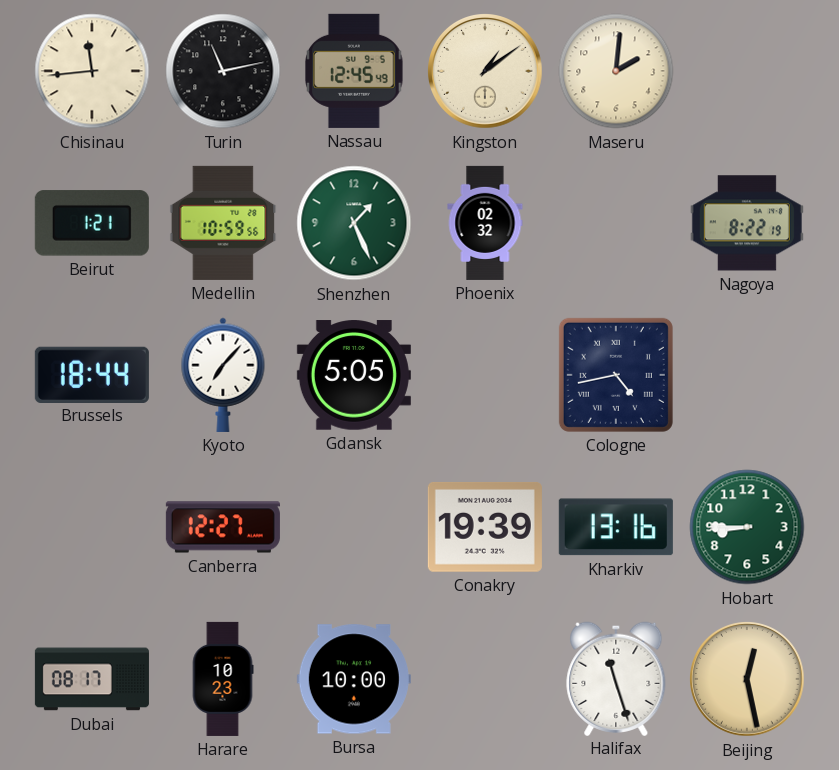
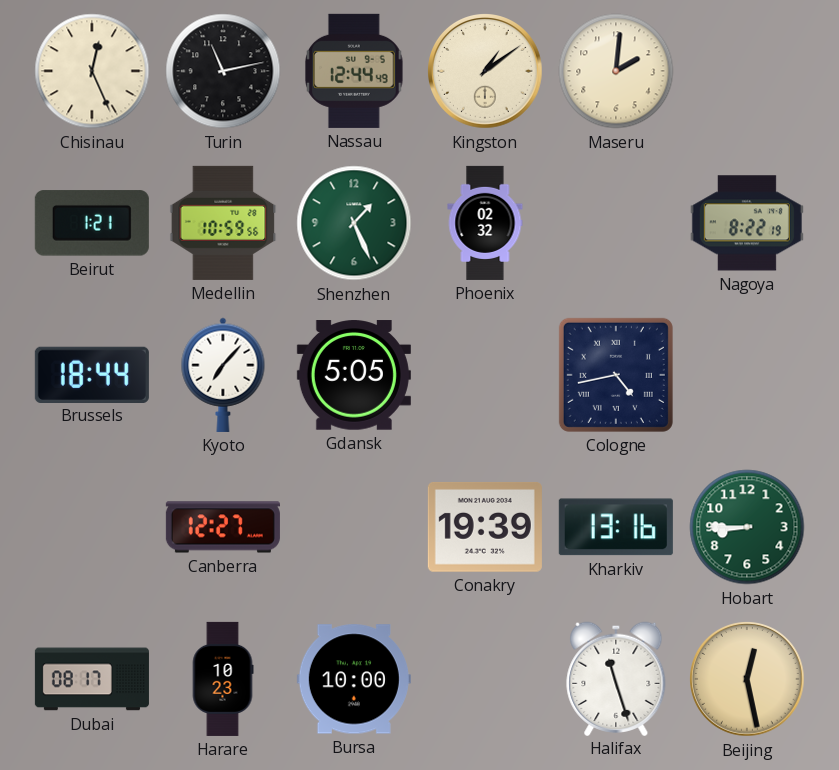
Chisinau: 11:44 -> 12:26 (92, 71)
Nassau: 12:45 -> 12:44 (354, 71)
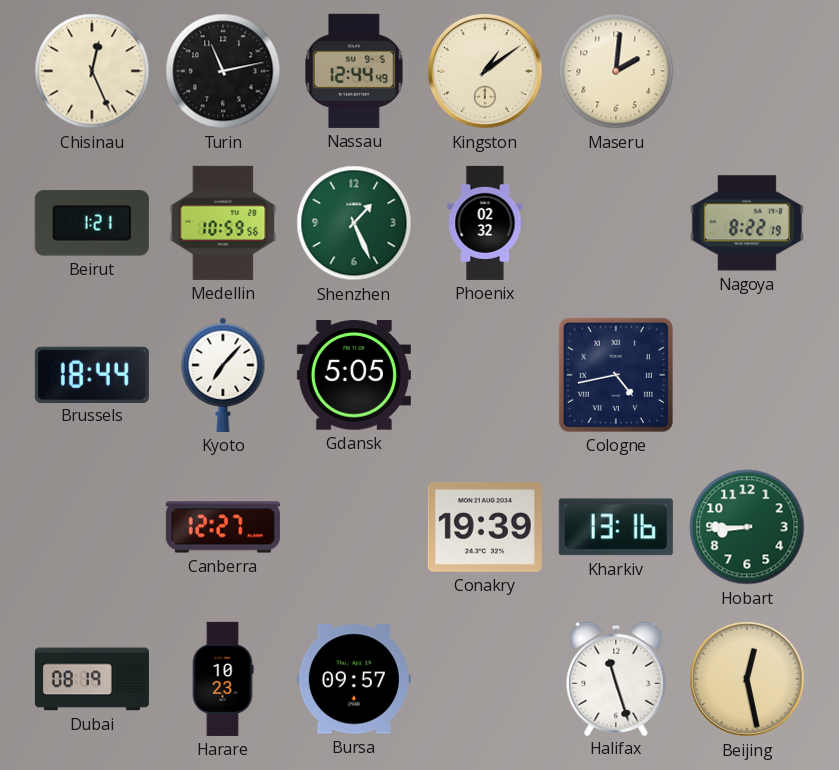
Dubai: 08:17 -> 08:19 (92, 679)
Bursa: 10:00 -> 09:57 (354, 679)
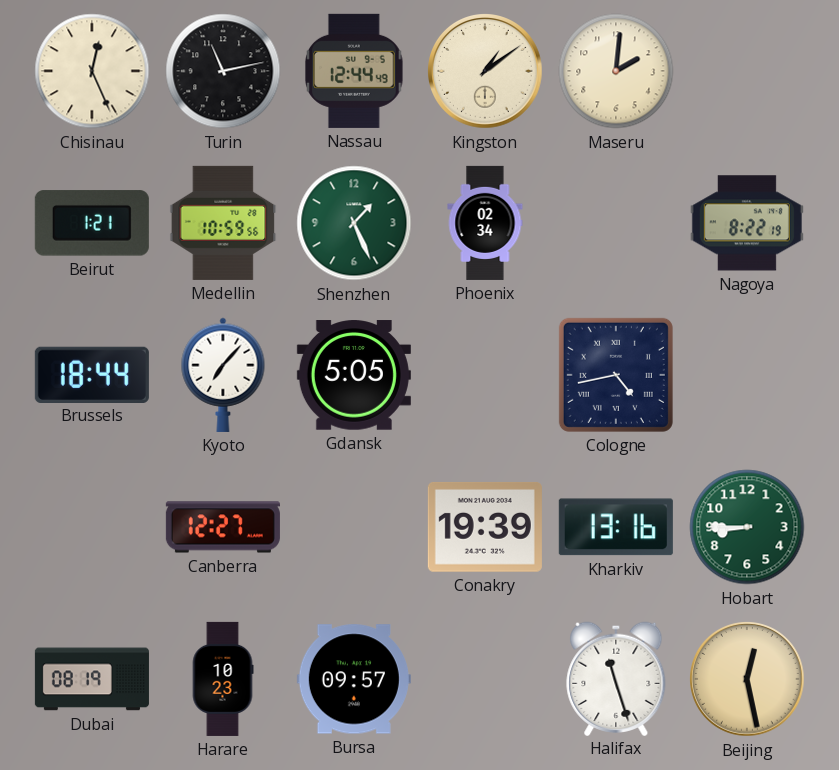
Phoenix: 02:32 -> 02:34 (485, 223)
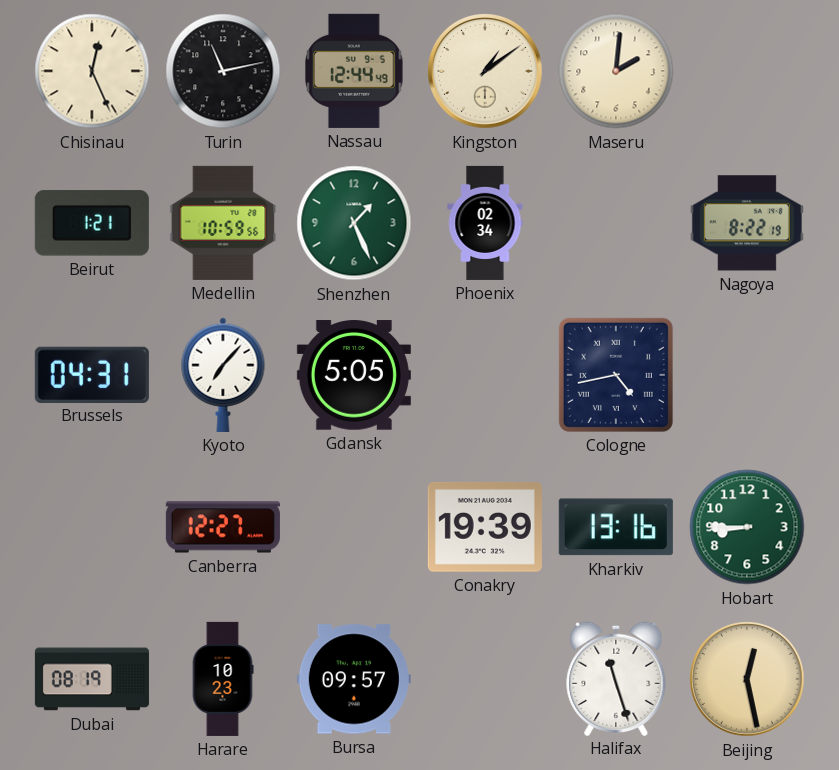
Brussels: 18:44 -> 04:31 (92, 374)
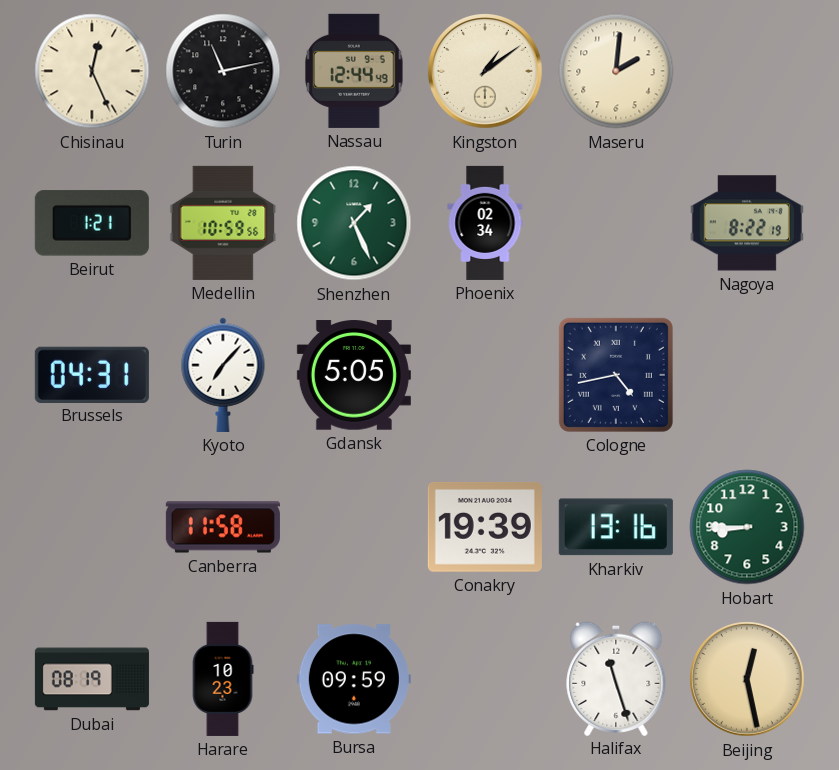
Canberra: 12:27 -> 11:58 (223, 527)
Bursa: 09:57 -> 09:59 (354, 679)
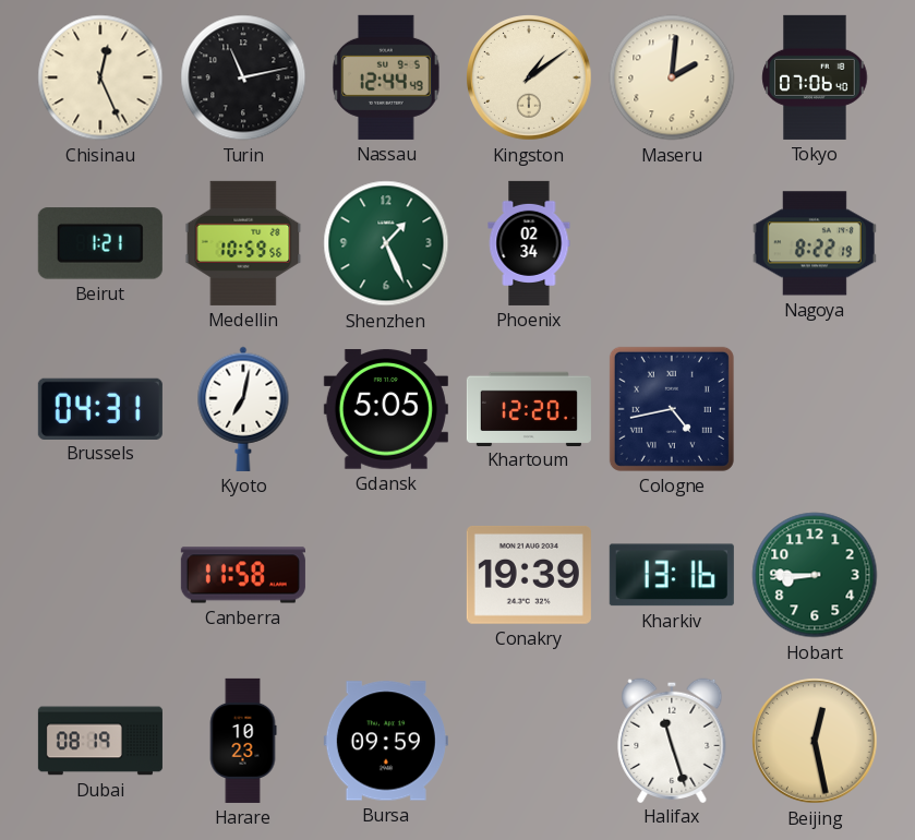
Tokyo: none -> 07:06 (815, 77)
Kyoto: 7:07 -> 7:02 (243, 409)
Khartoum: none -> 12:20 (529, 408)
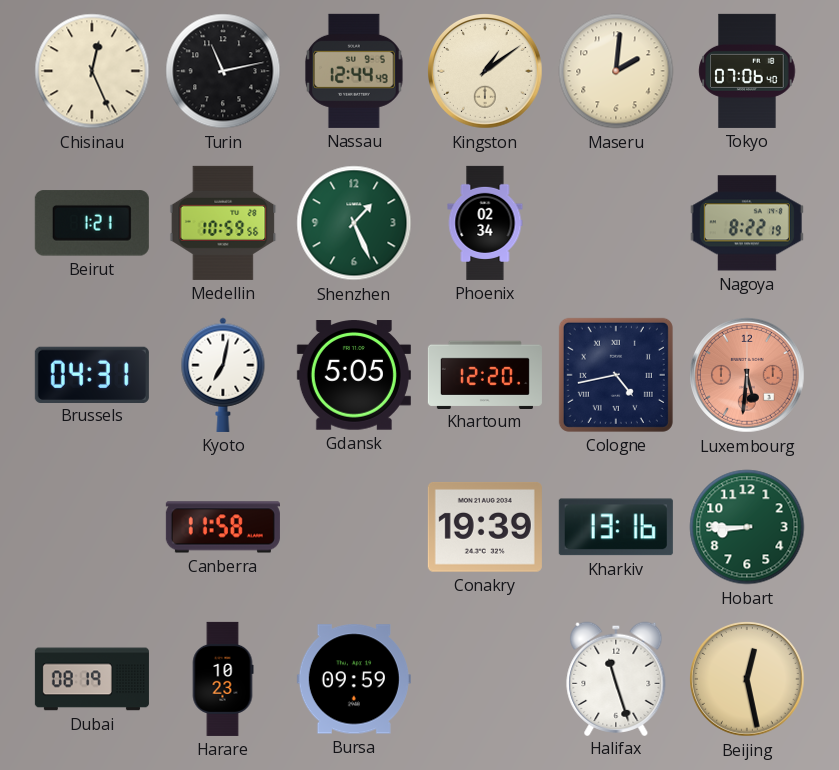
Luxembourg: none -> 5:31 (748, 376)
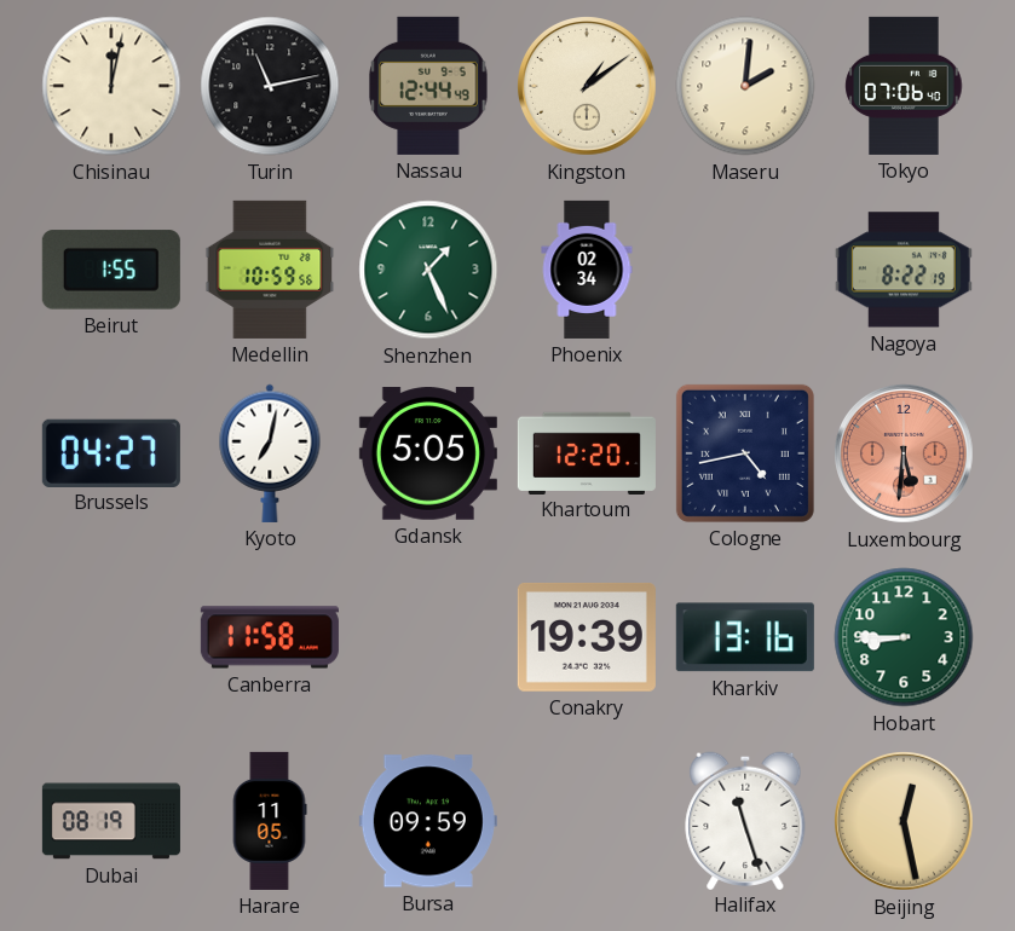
Chisinau: 12:26 -> 12:02 (111, 86)
Beirut: 1:21 -> 1:55 (111, 270)
Brussels: 04:31 -> 04:27 (111, 452)
Harare: 10:23 -> 11:05 (270, 821)
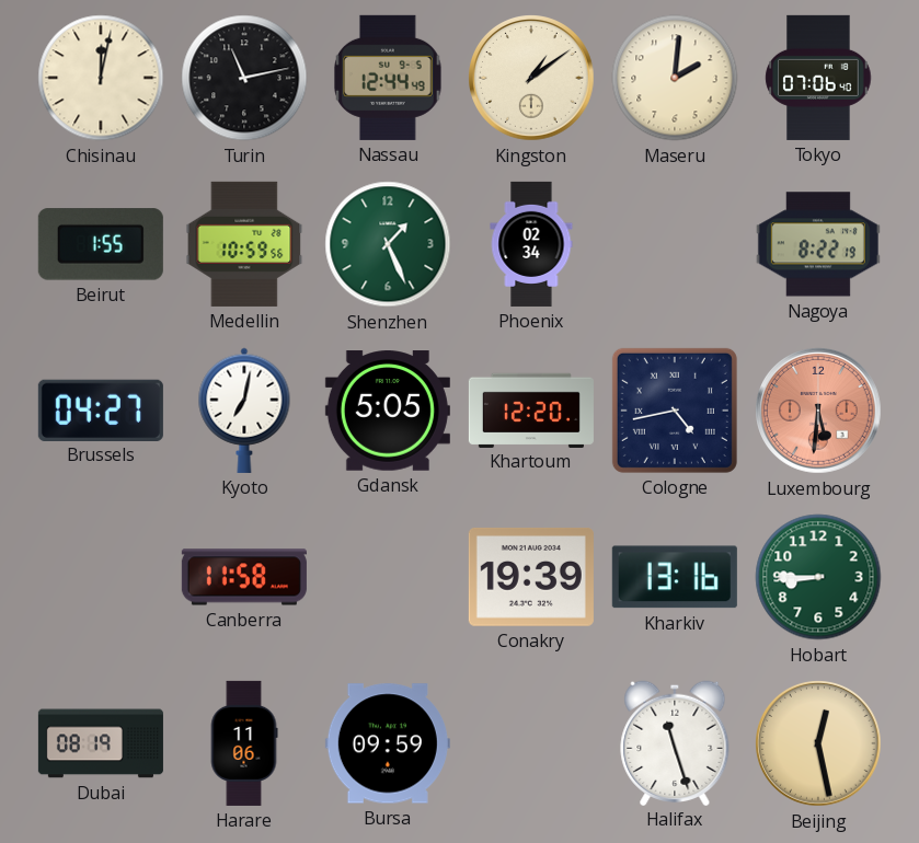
Harare: 11:05 -> 11:06 (244, 743)
